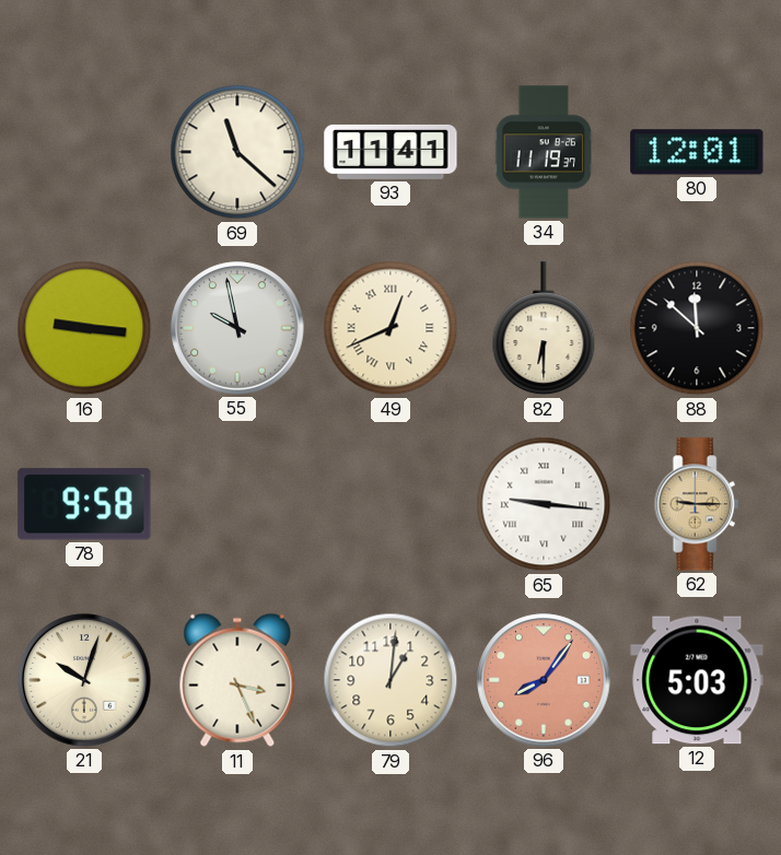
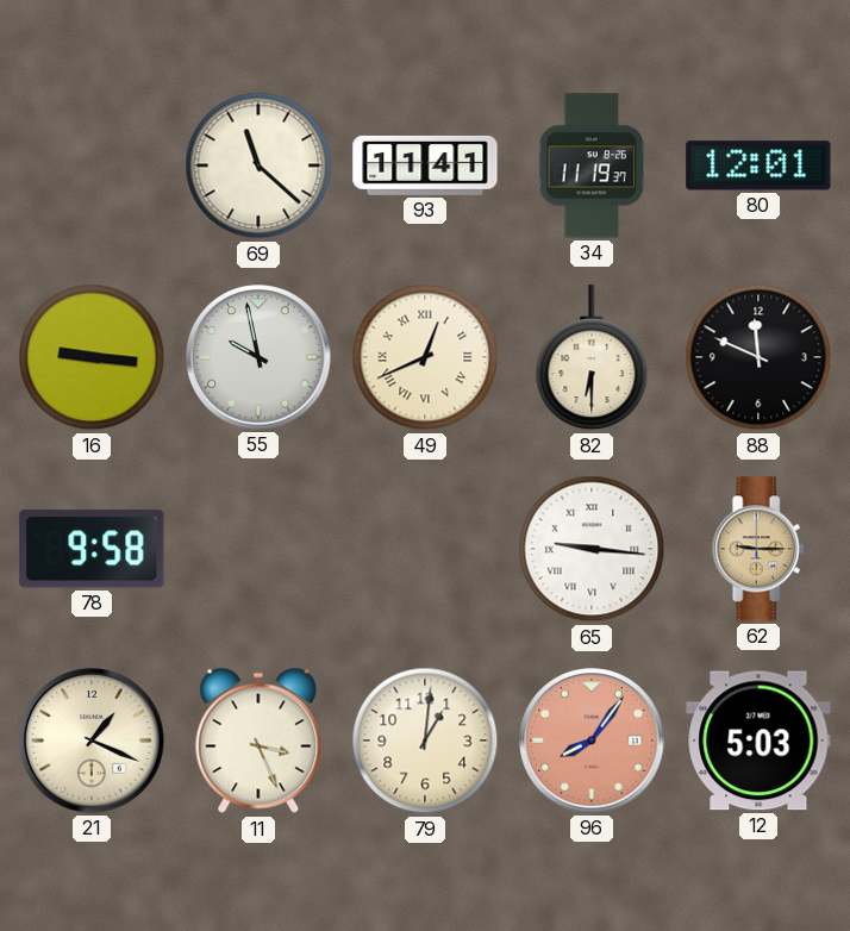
88: 11:52 -> 11:49 (758, 357)
21: 10:03 -> 1:19 (92, 741)
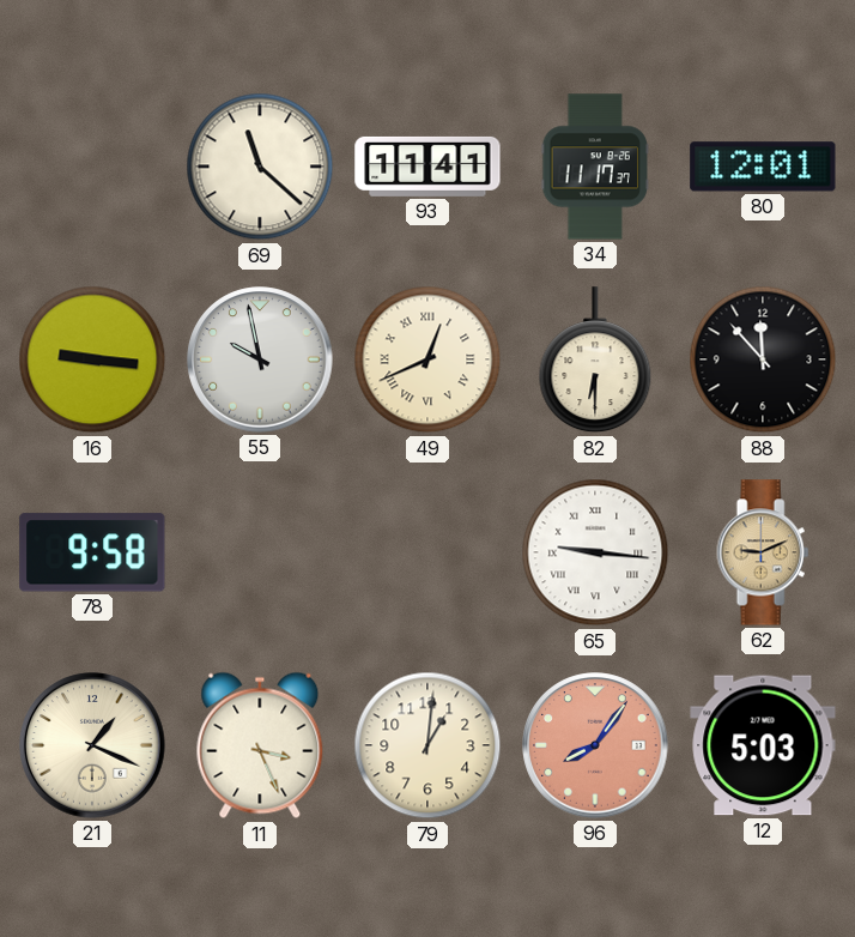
34: 11:19 -> 11:17 (595, 167)
88: 11:49 -> 11:53 (763, 359)
62: 9:15 -> 9:11 (763, 552)
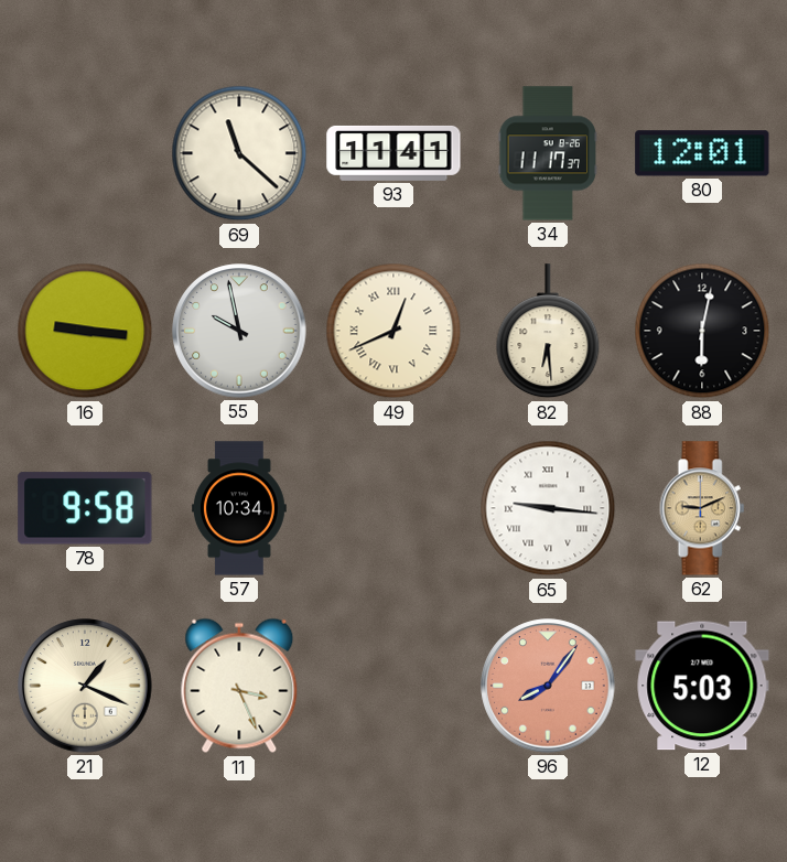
82: 6:30 -> 6:29 (548, 332)
88: 11:53 -> 6:02 (702, 331)
57: none -> 10:34 (240, 508)
79: 1:01 -> none (427, 745)
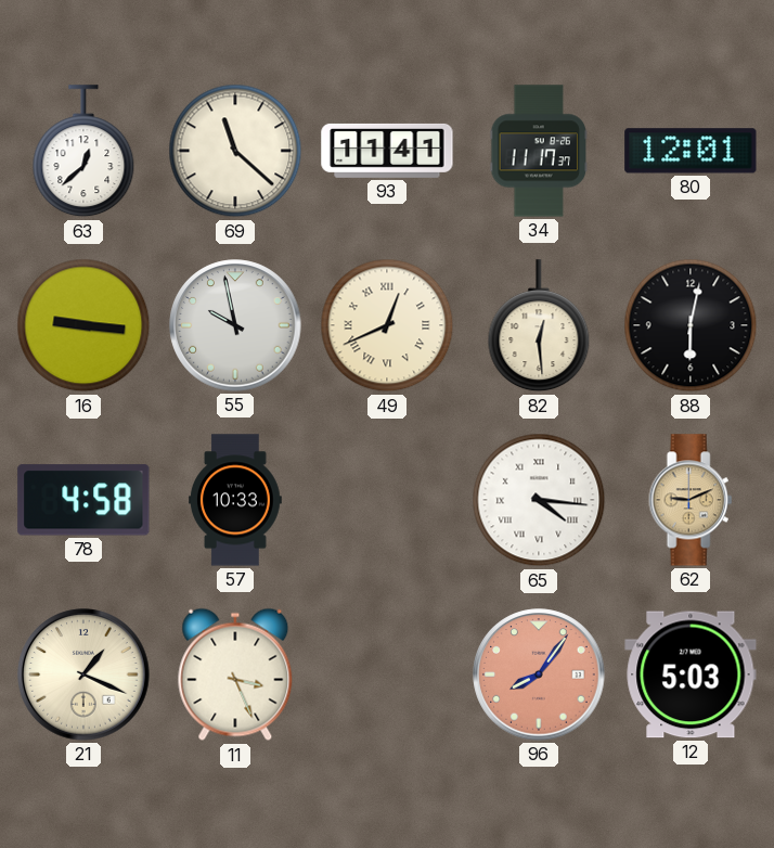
63: none -> 12:38 (83, 152)
82: 6:29 -> 12:29 (539, 326)
78: 9:58 -> 4:58 (83, 500)
57: 10:34 -> 10:33 (236, 500)
65: 9:16 -> 4:16 (539, 500)
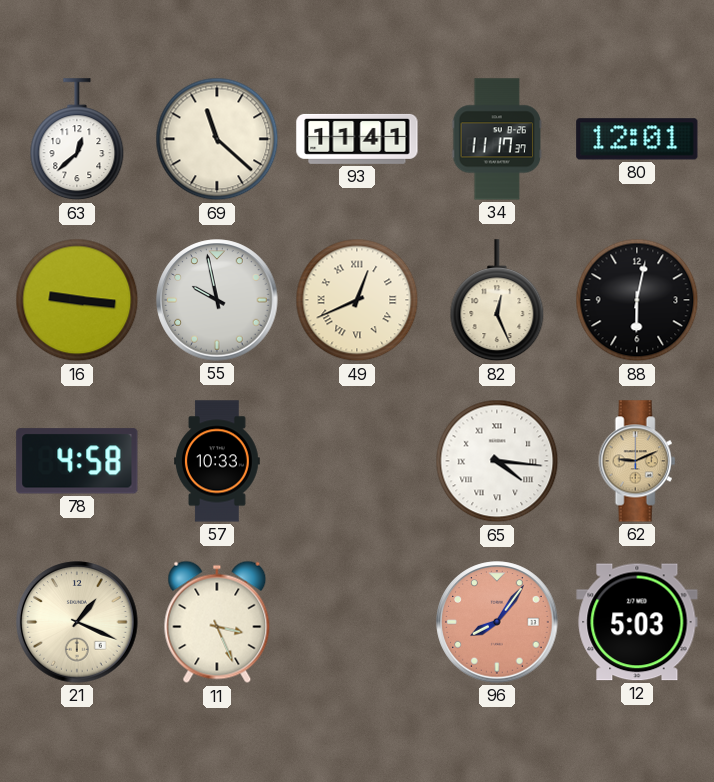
82: 12:29 -> 12:26 (497, 301)
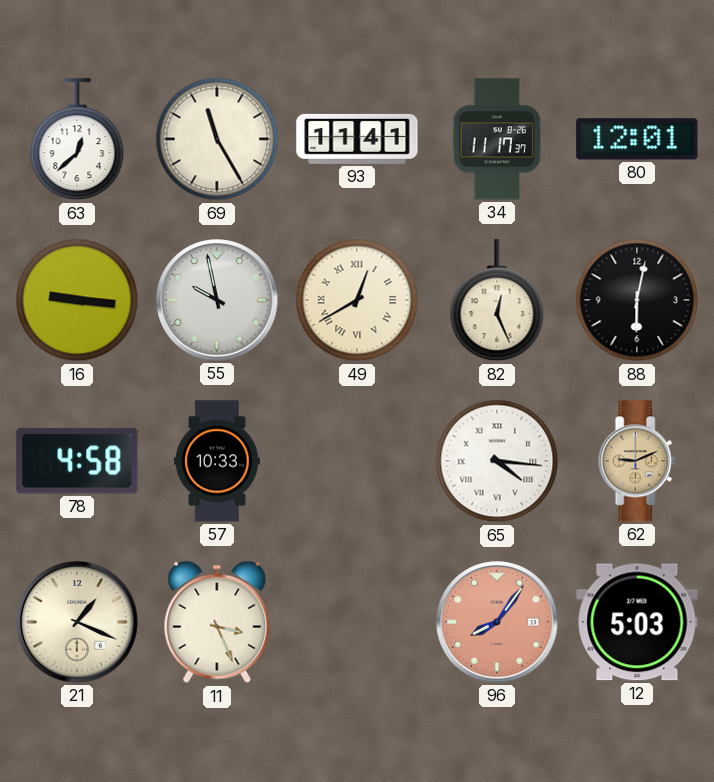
69: 11:22 -> 11:25 (217, 139)
49: 12:41 -> 12:40 (357, 300)
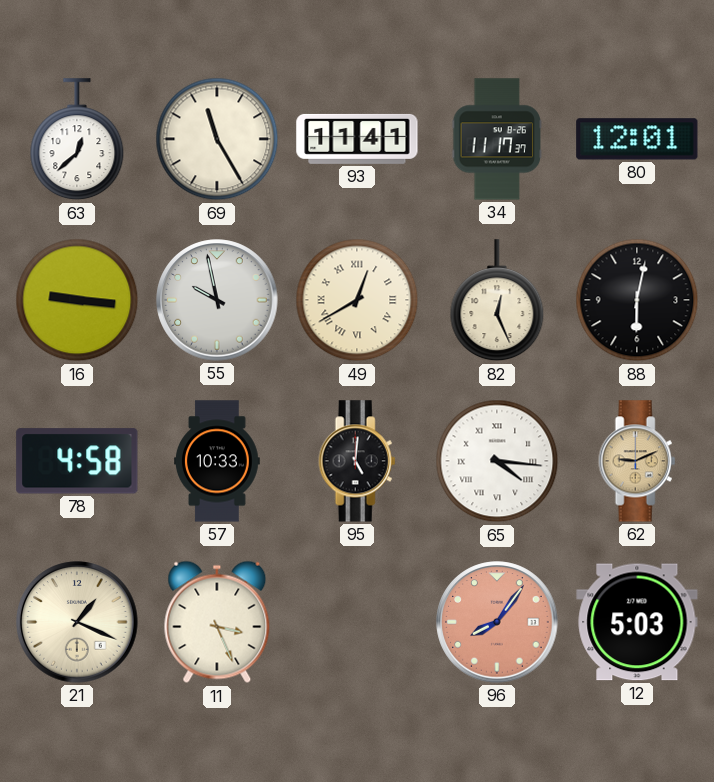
95: none -> 5:01 (357, 461)
